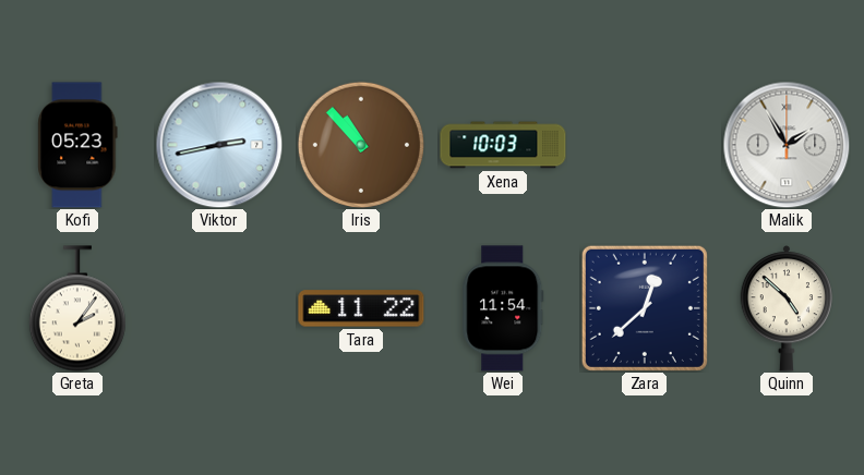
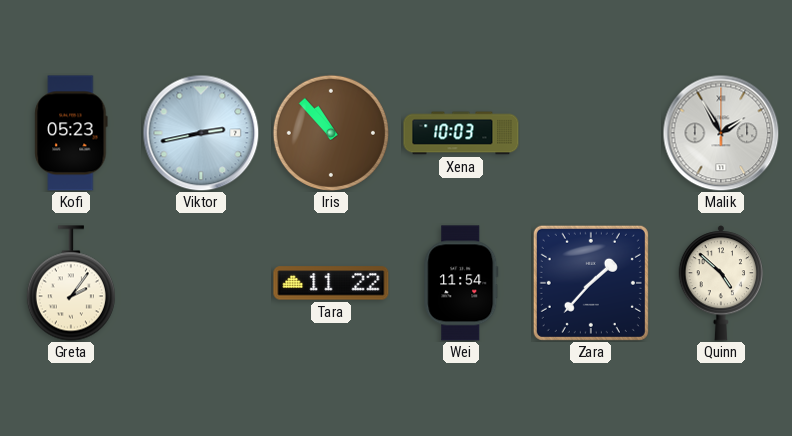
Zara: 12:38 -> 1:37 (591, 283)
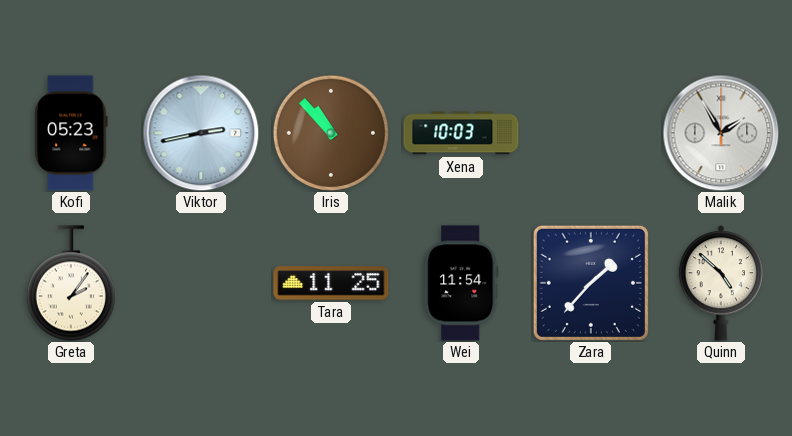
Tara: 11:22 -> 11:25 (331, 283)
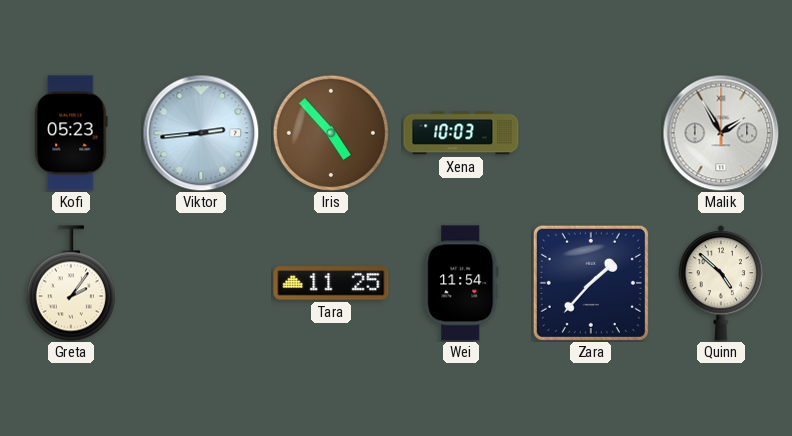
Viktor: 2:43 -> 2:44 (201, 133)
Iris: 10:53 -> 4:53 (331, 133)
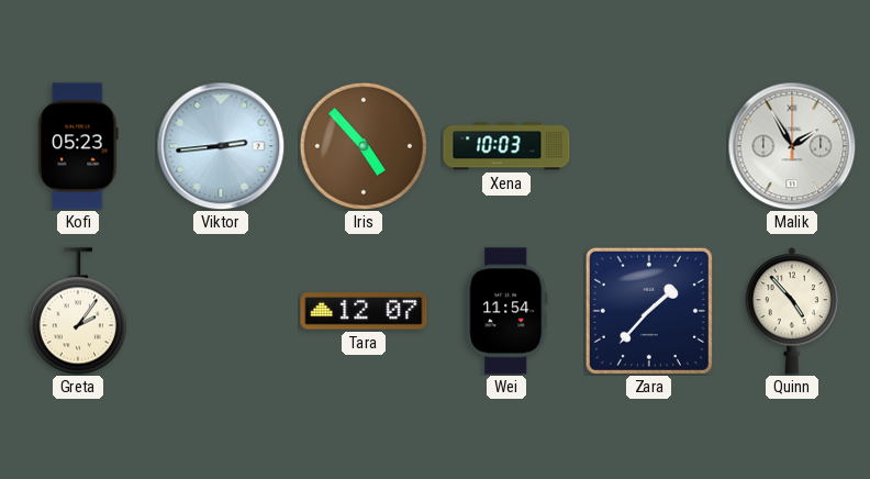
Tara: 11:25 -> 12:07 (364, 311)
Quinn: 4:52 -> 4:53 (791, 311)
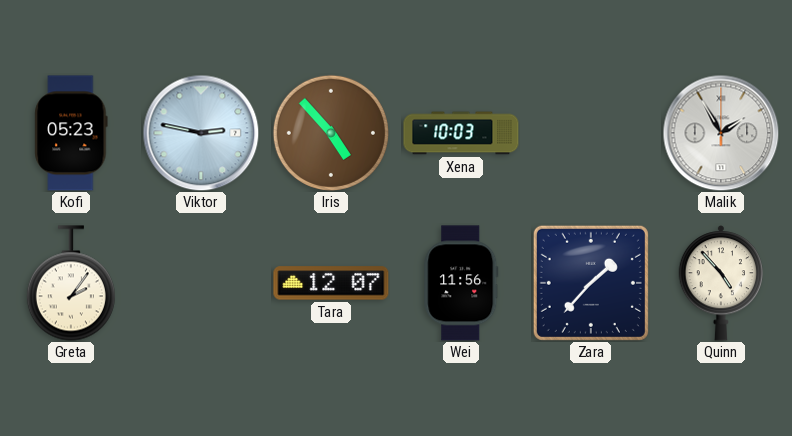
Viktor: 2:44 -> 2:47 (201, 133)
Wei: 11:54 -> 11:56 (461, 283)
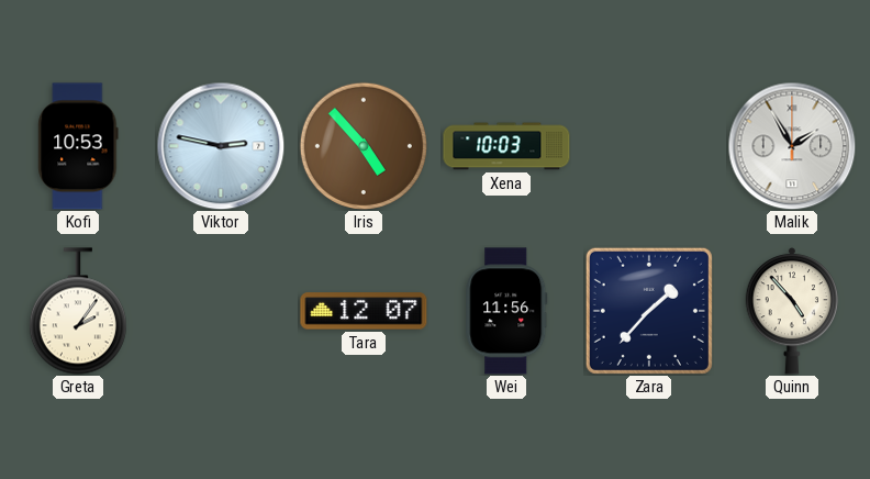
Kofi: 05:23 -> 10:53 (78, 146)
